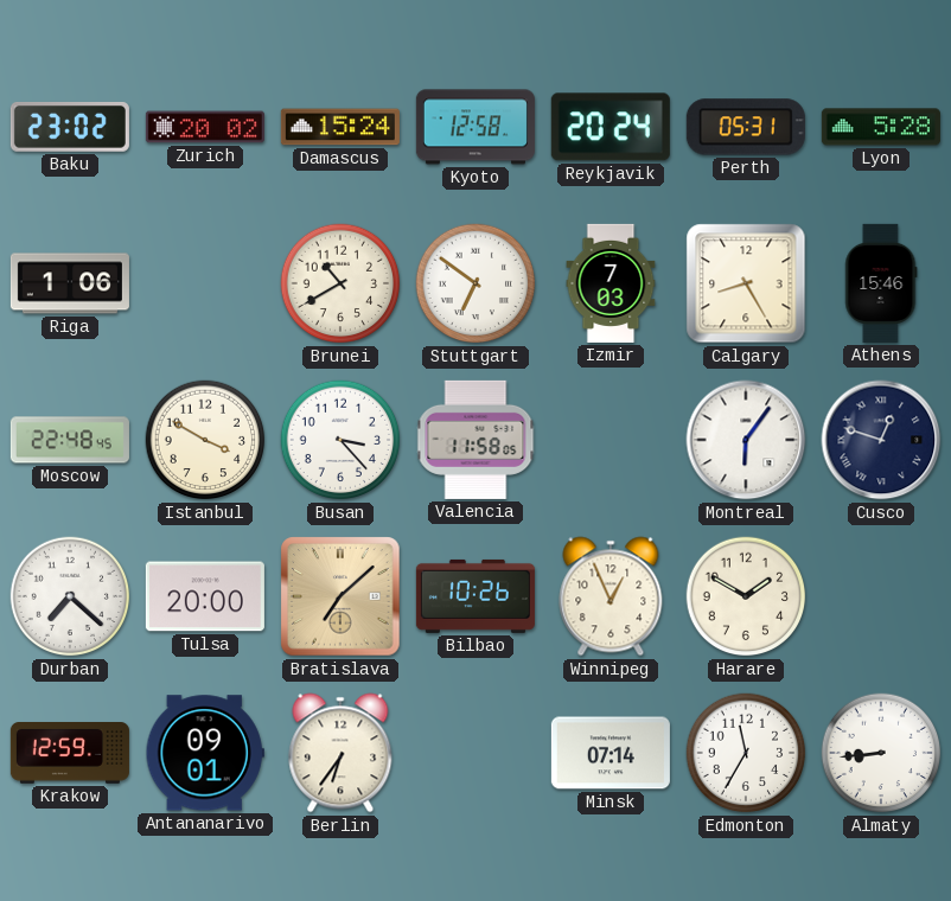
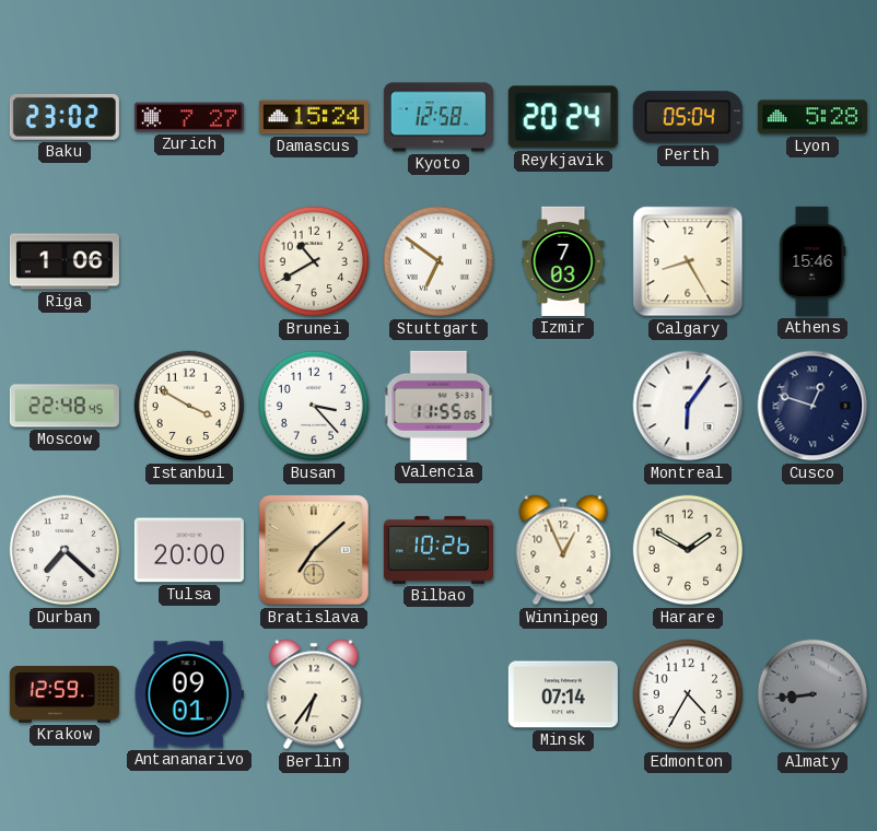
Zurich: 20:02 -> 7:27 (189, 117)
Perth: 05:31 -> 05:04 (688, 117)
Valencia: 11:58 -> 11:55 (438, 406)
Edmonton: 11:35 -> 4:35 (688, 694)
Almaty dial: white -> grey (812, 694)
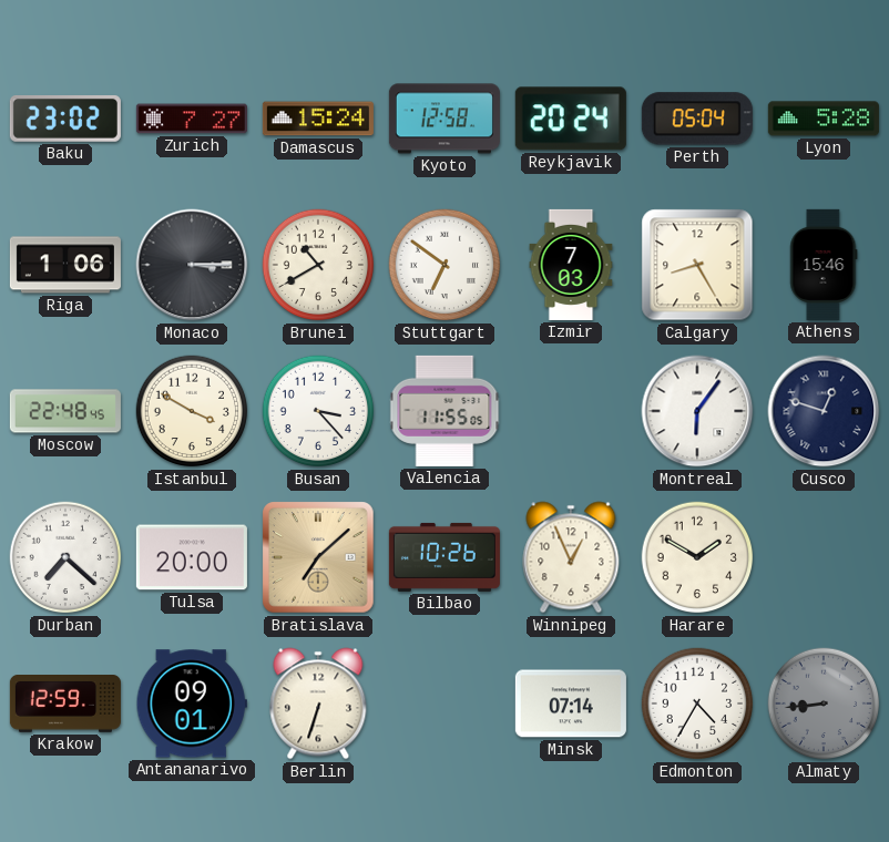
Monaco: none -> 3:15 (192, 265)
Berlin: 6:36 -> 6:33 (318, 704)
